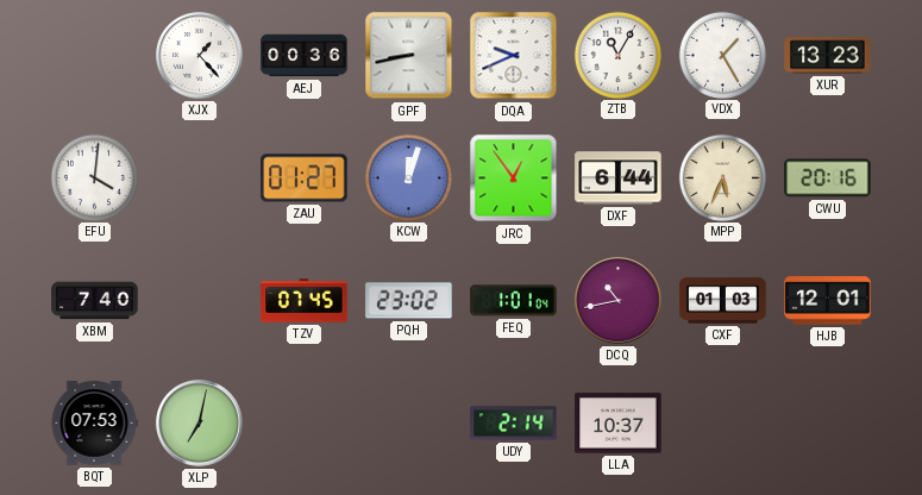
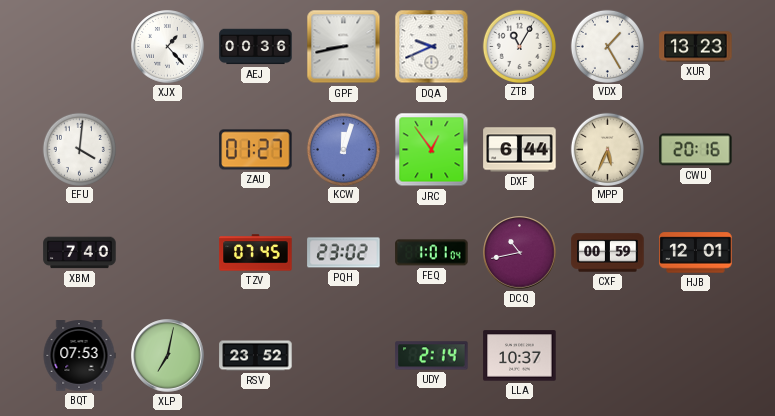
CXF: 01:03 -> 00:59 (608, 253)
RSV: none -> 23:52 (256, 356)
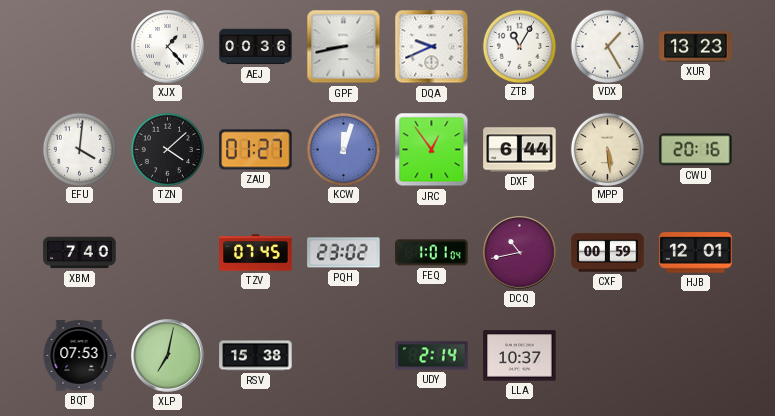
TZN: none -> 4:08 (167, 149)
MPP: 5:34 -> 5:29 (607, 149)
RSV: 23:52 -> 15:38 (256, 356)
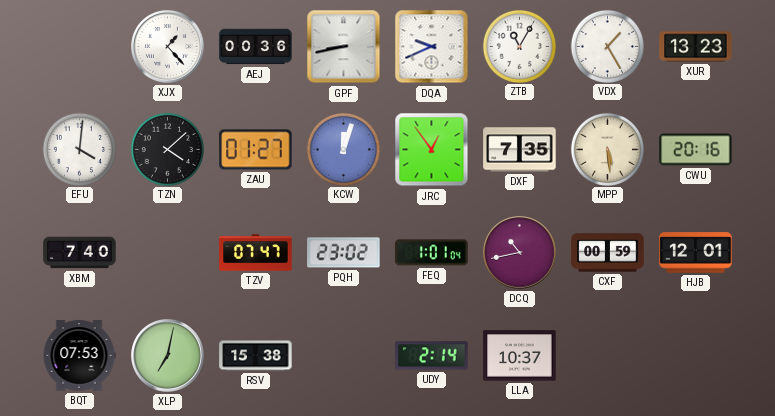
DXF: 6:44 -> 7:35 (520, 150)
TZV: 07:45 -> 07:47 (256, 253)
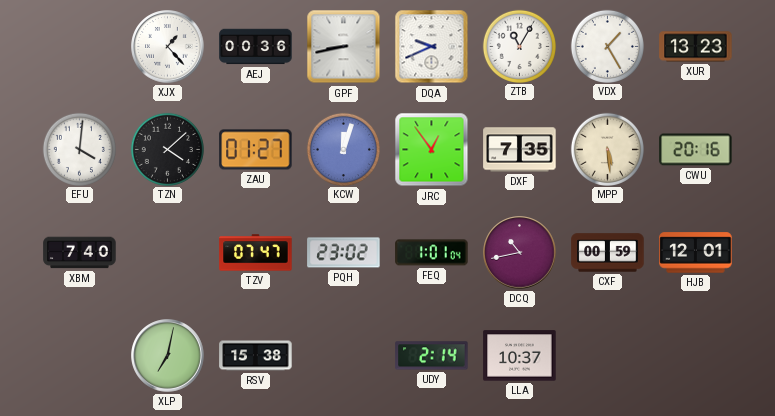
BQT: 07:53 -> none (79, 356)
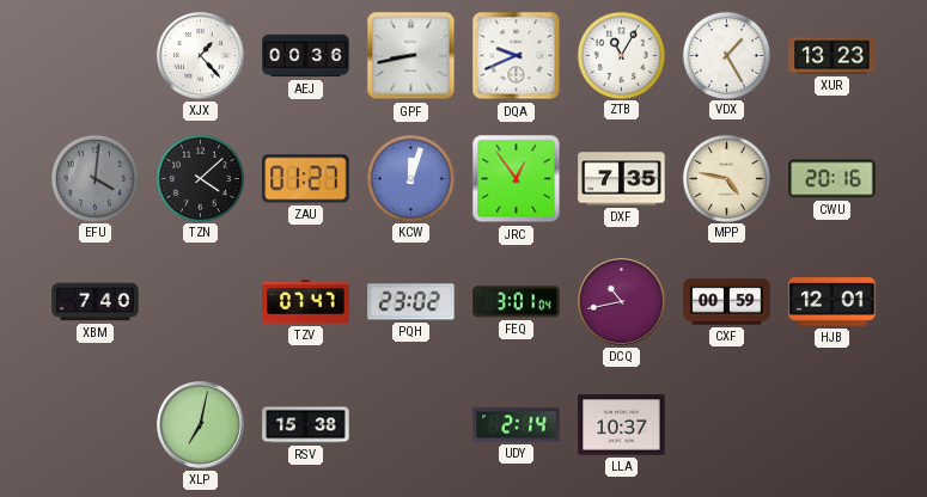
EFU dial: white -> grey (94, 178)
MPP: 5:29 -> 4:47 (726, 178)
FEQ: 1:01 -> 3:01 (517, 302)
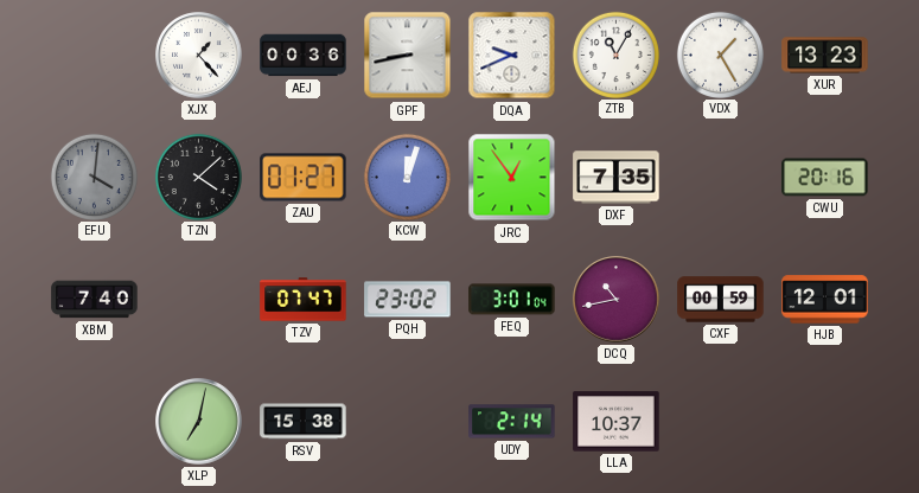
MPP: 4:47 -> none (726, 178)
